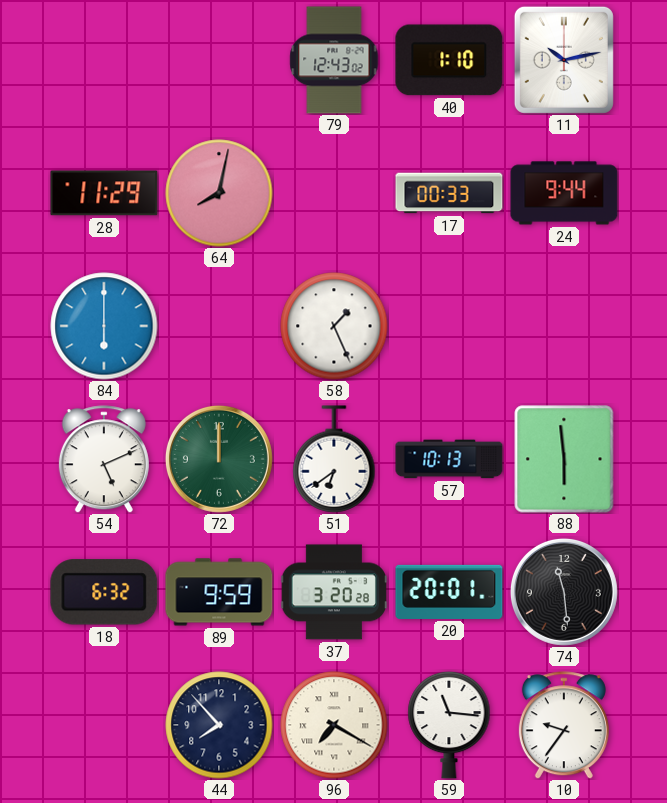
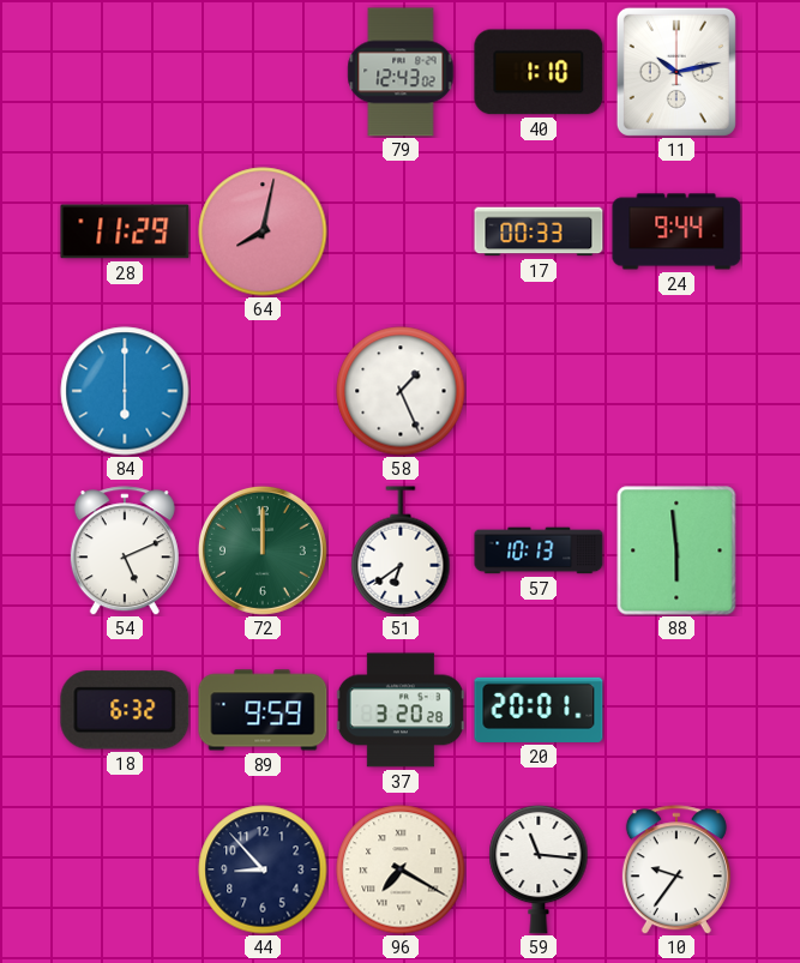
74: 11:29 -> none (564, 592)
44: 7:53 -> 8:53 (263, 869)
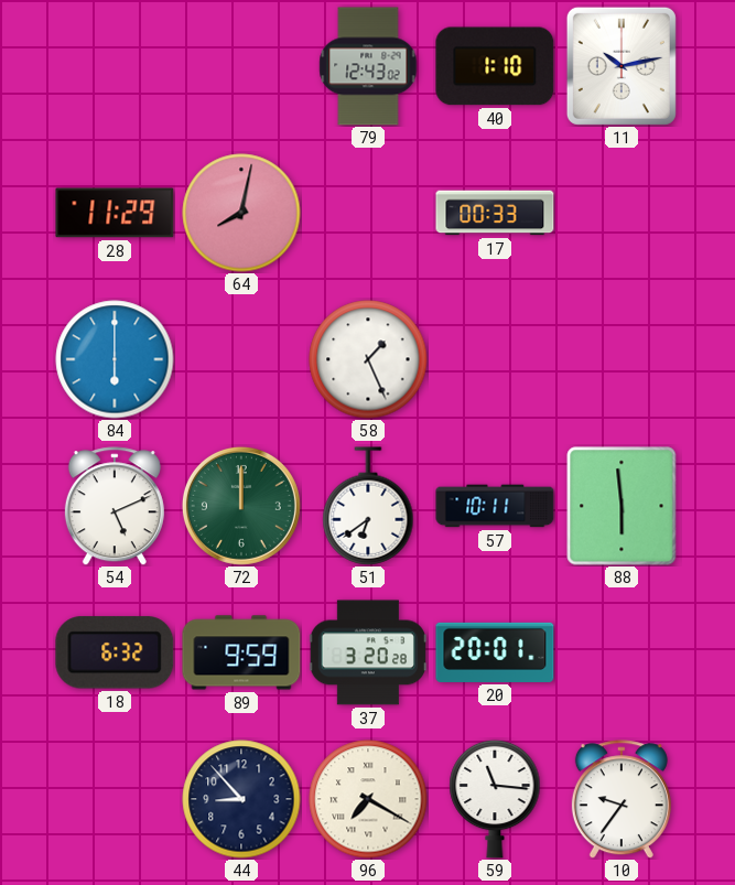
24: 9:44 -> none (676, 231)
57: 10:13 -> 10:11 (495, 506)
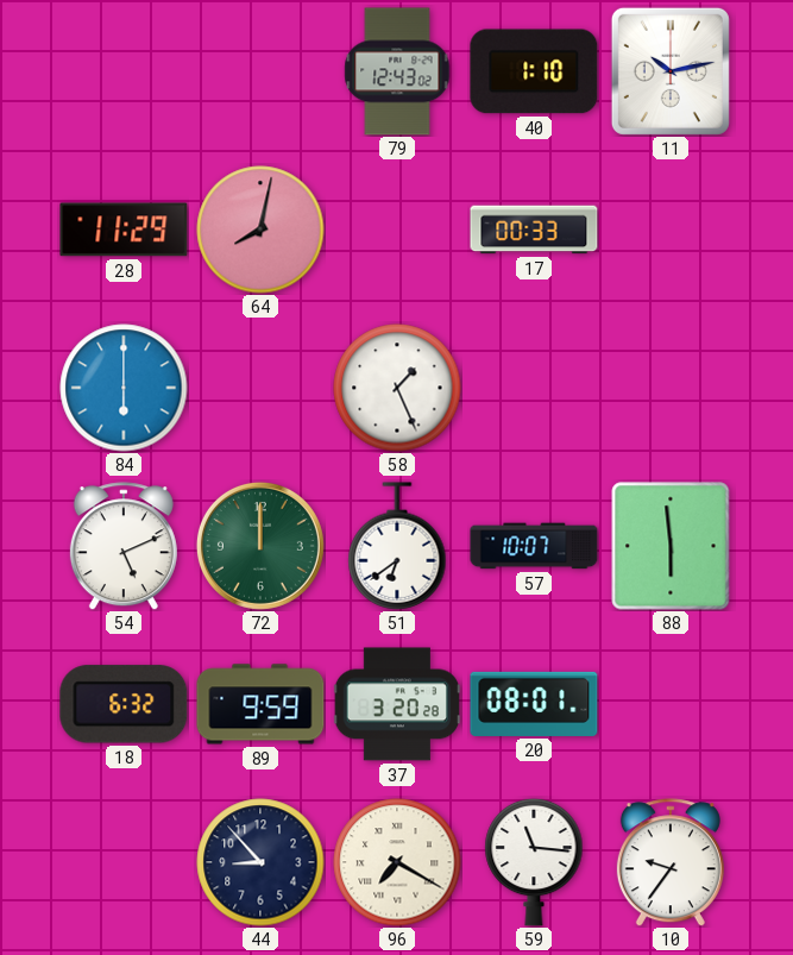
57: 10:11 -> 10:07 (534, 546)
20: 20:01 -> 08:01 (534, 704)
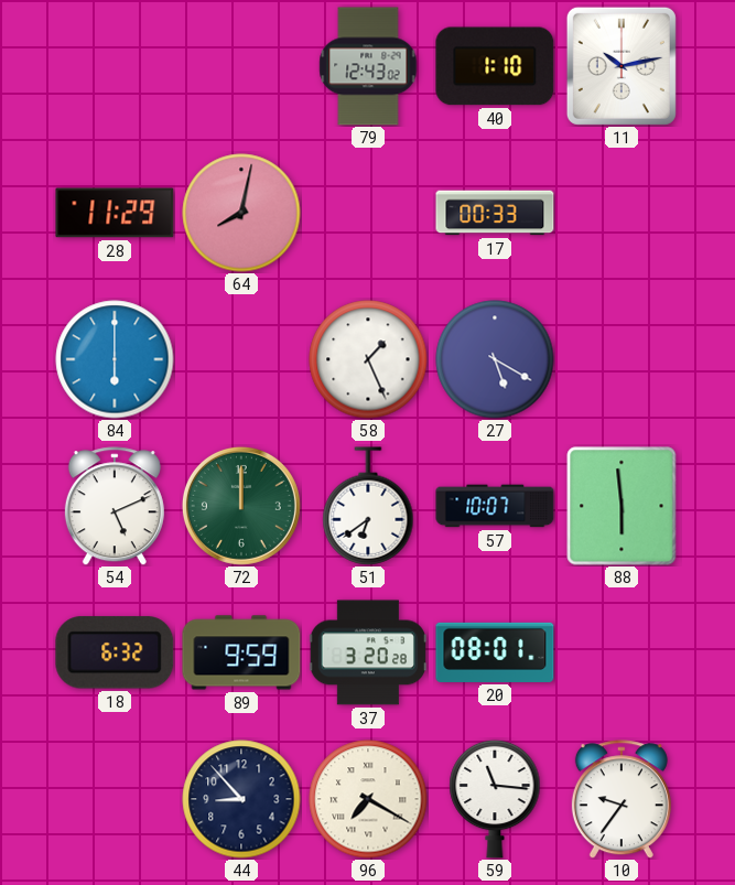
27: none -> 5:20 (495, 359)
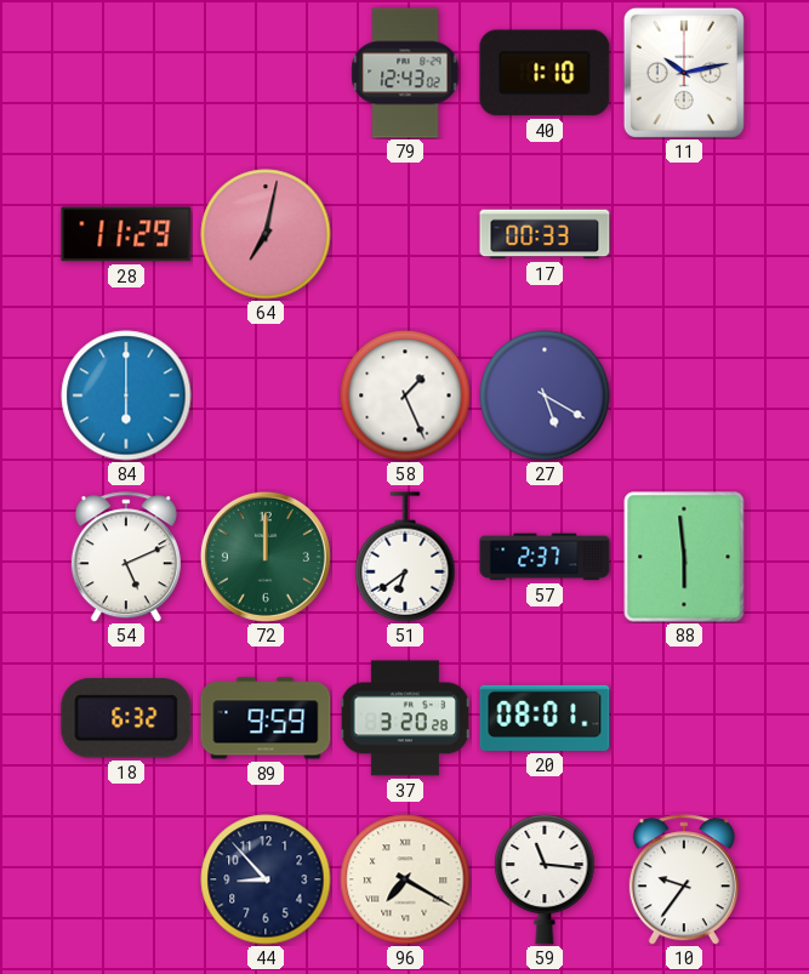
64: 8:02 -> 7:02 (266, 234)
57: 10:07 -> 2:37 (545, 557)
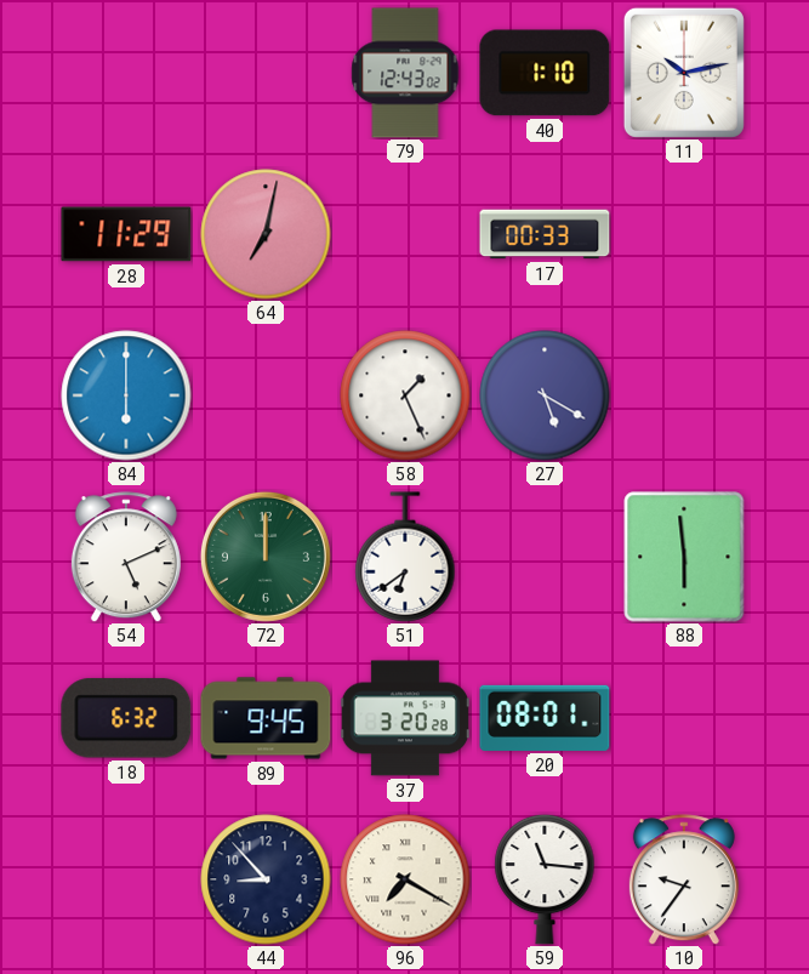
57: 2:37 -> none (545, 557)
89: 9:59 -> 9:45 (266, 718)
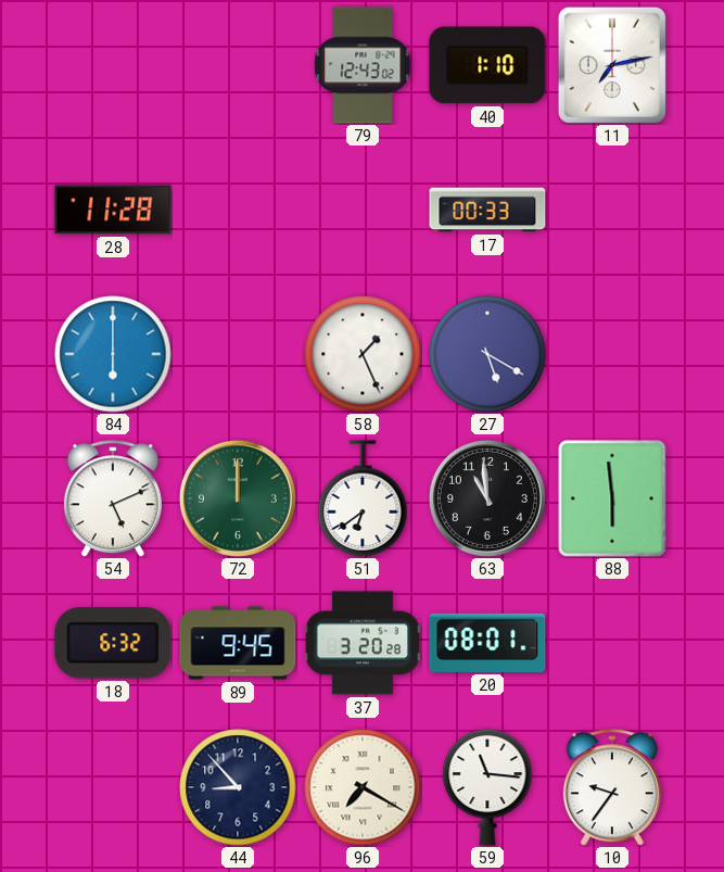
11: 10:13 -> 7:13 (612, 65)
28: 11:29 -> 11:28 (113, 210)
64: 7:02 -> none (266, 234)
63: none -> 10:59 (487, 498)
